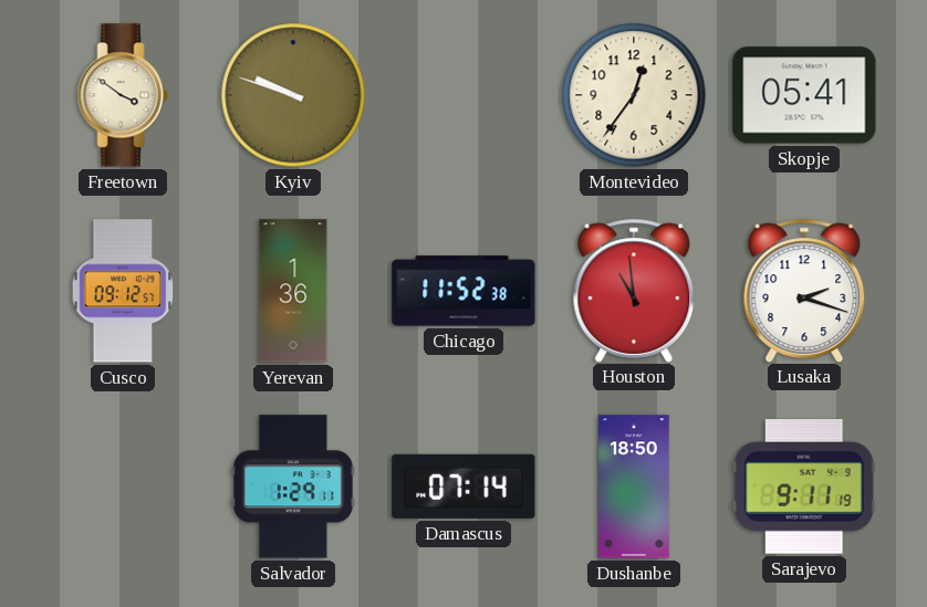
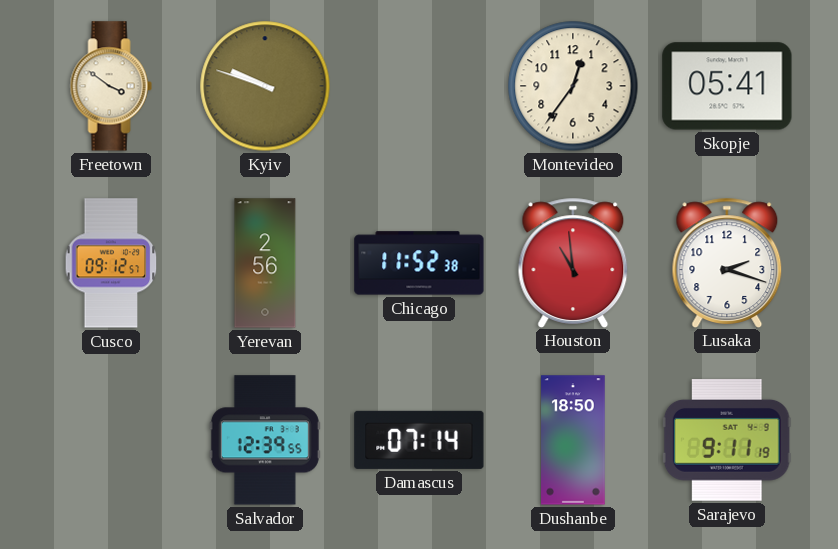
Yerevan: 1:36 -> 2:56 (265, 263)
Salvador: 1:29 -> 12:39 (265, 440)
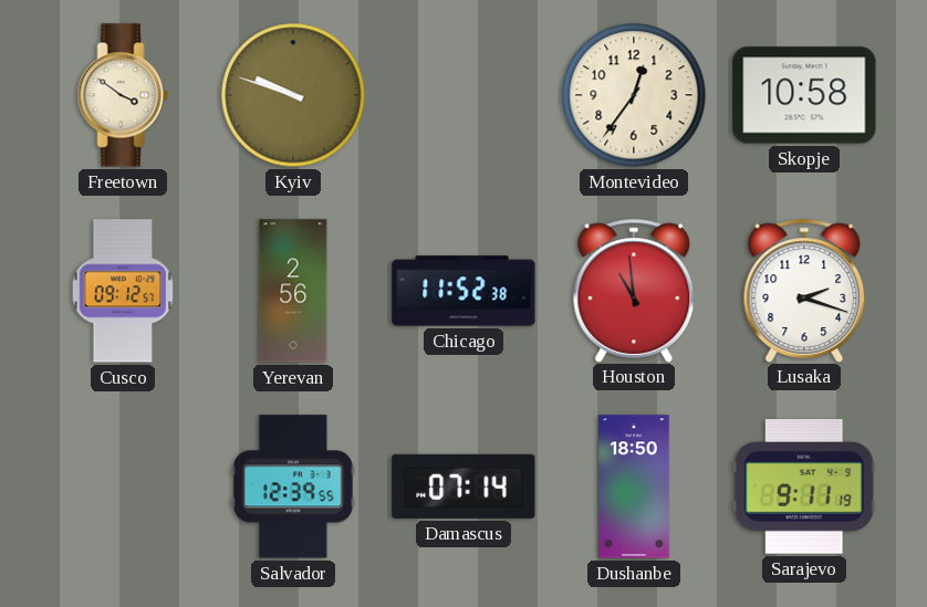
Skopje: 05:41 -> 10:58 (804, 95)
